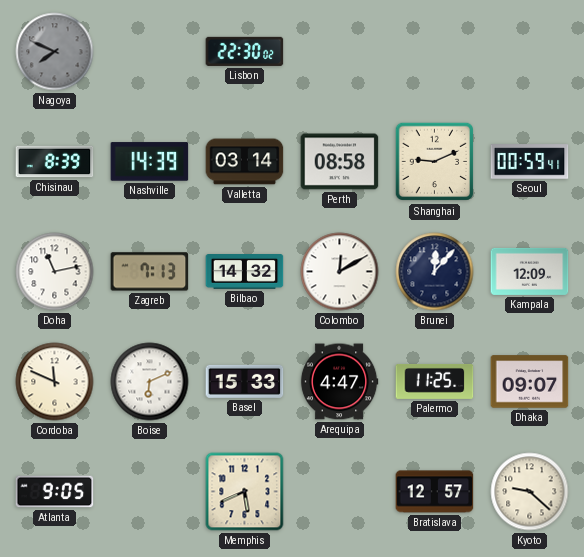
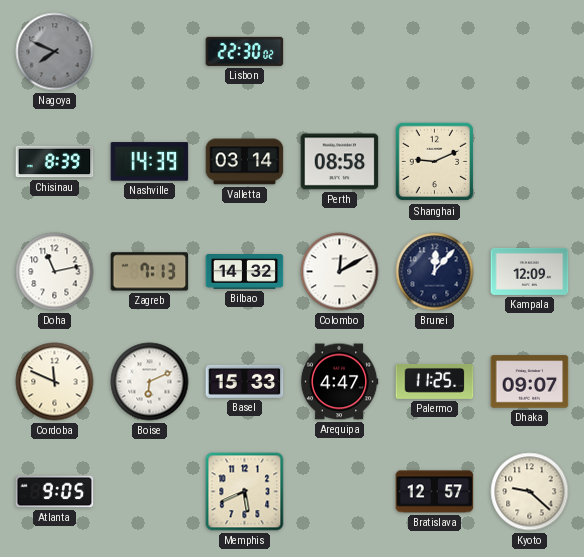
Seoul: 00:59 -> none (530, 162)
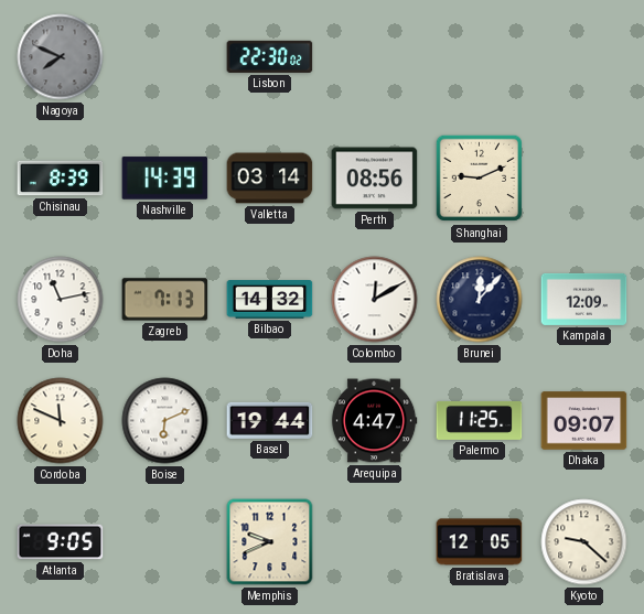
Perth: 08:58 -> 08:56 (375, 179)
Basel: 15:33 -> 19:44 (270, 420)
Memphis: 5:41 -> 9:41 (270, 542)
Bratislava: 12:57 -> 12:05 (480, 542)
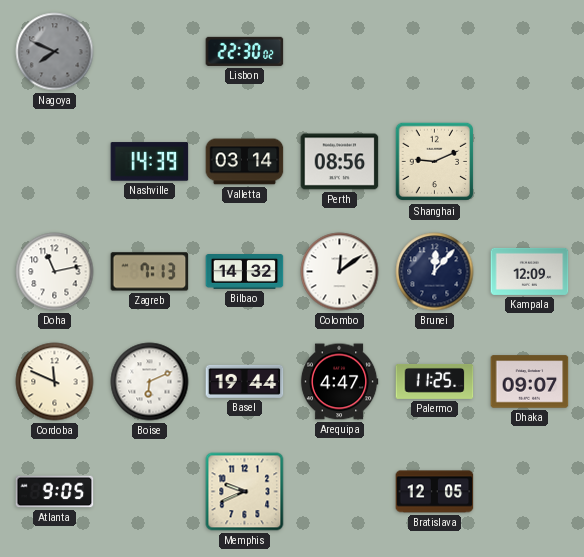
Chisinau: 8:39 -> none (61, 179)
Colombo: 12:10 -> 12:09 (340, 272)
Kyoto: 9:22 -> none (584, 542)
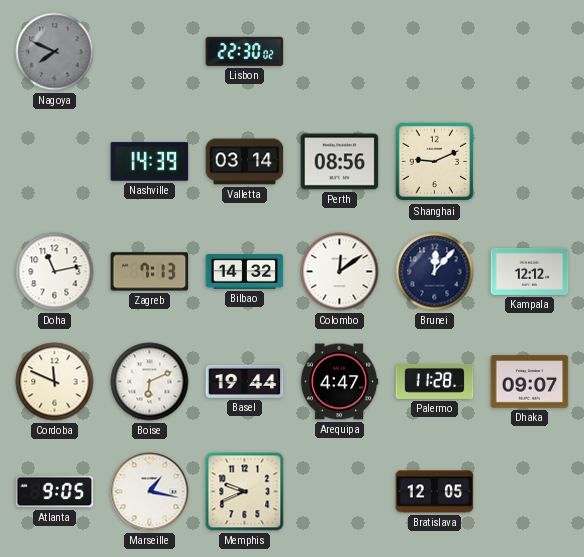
Kampala: 12:09 -> 12:12 (530, 271)
Palermo: 11:25 -> 11:28 (435, 381)
Marseille: none -> 1:17 (150, 492)
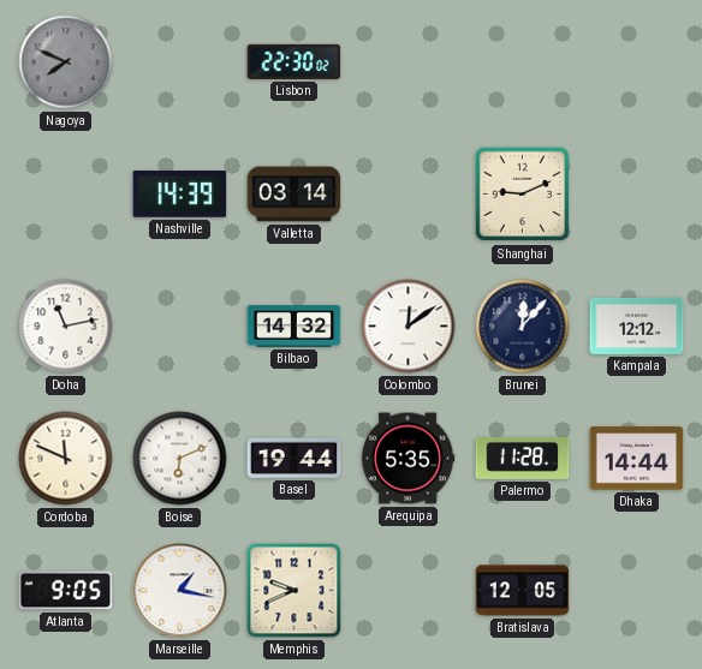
Perth: 08:56 -> none (340, 162)
Zagreb: 7:13 -> none (150, 272)
Arequipa: 4:47 -> 5:35 (407, 459)
Dhaka: 09:07 -> 14:44 (637, 459)
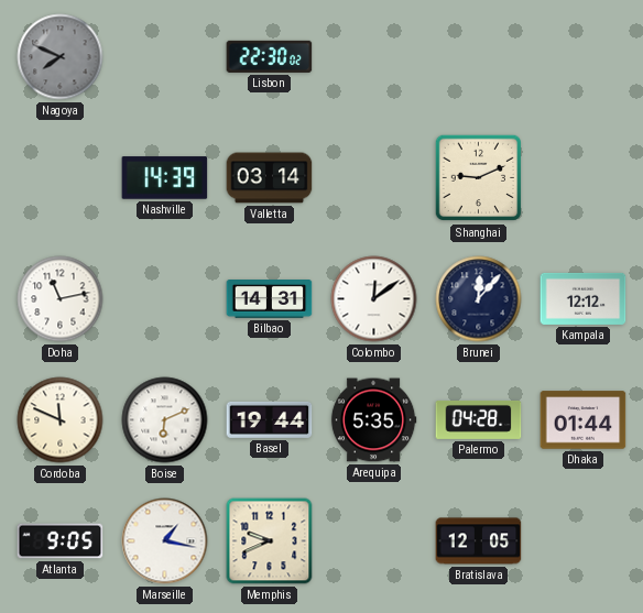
Bilbao: 14:32 -> 14:31 (270, 299)
Palermo: 11:28 -> 04:28 (479, 419)
Dhaka: 14:44 -> 01:44 (584, 420)
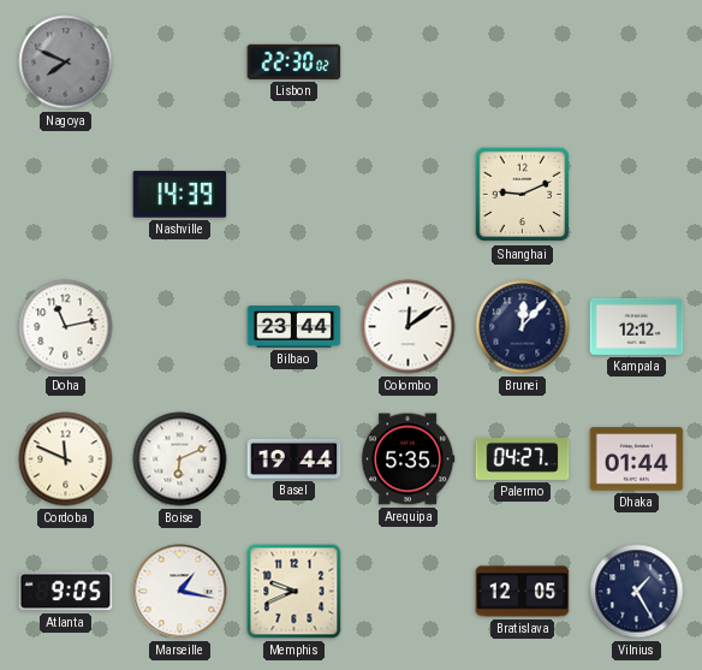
Valletta: 03:14 -> none (270, 178)
Bilbao: 14:31 -> 23:44 (295, 327)
Palermo: 04:28 -> 04:27 (523, 458)
Vilnius: none -> 1:25 (637, 592)
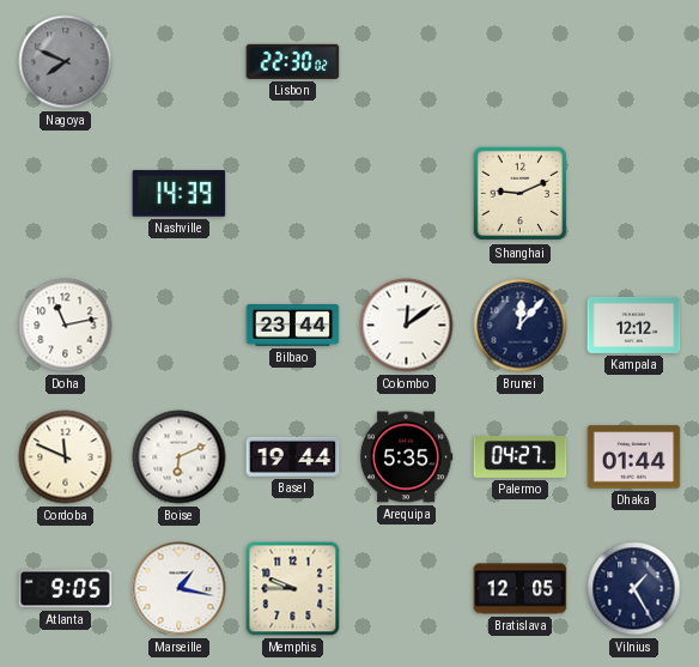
Memphis: 9:41 -> 9:45 (293, 589)
